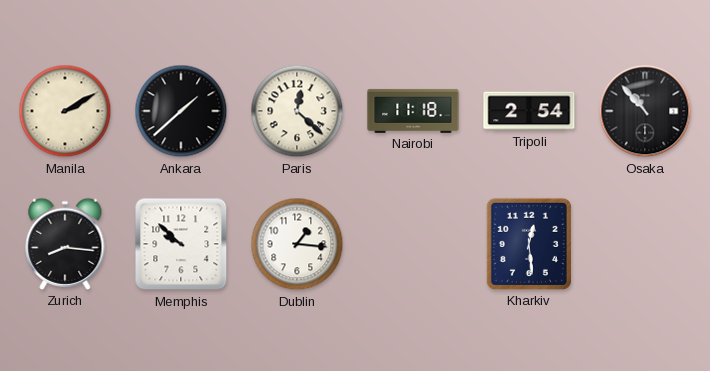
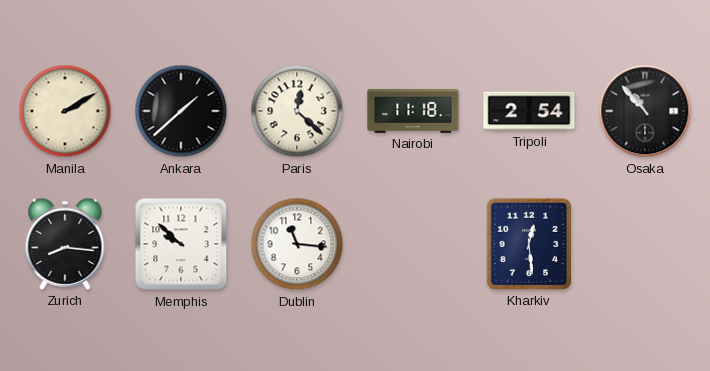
Dublin: 1:16 -> 11:16 (297, 244)
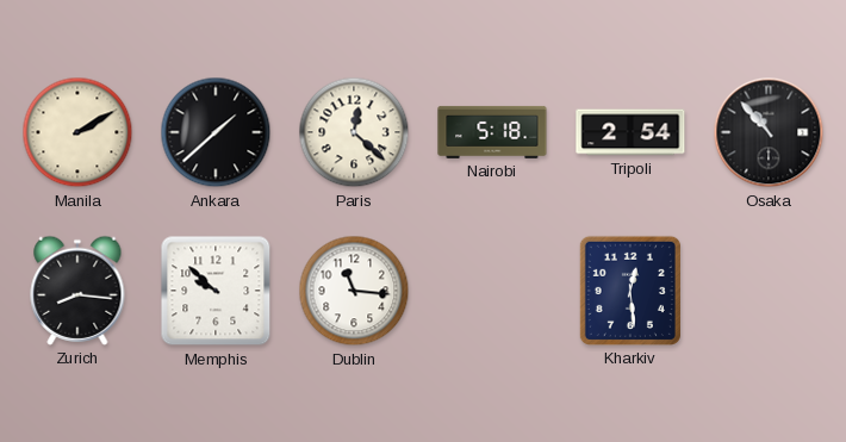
Nairobi: 11:18 -> 5:18 (492, 132)
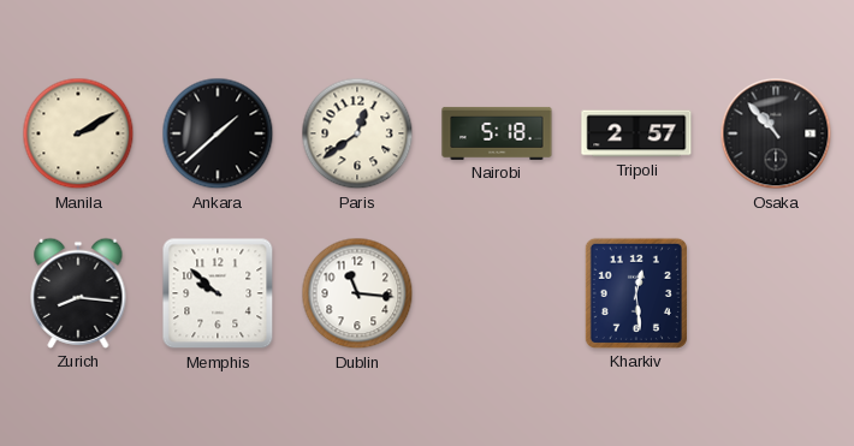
Paris: 12:22 -> 12:39 (357, 133)
Tripoli: 2:54 -> 2:57 (636, 133)
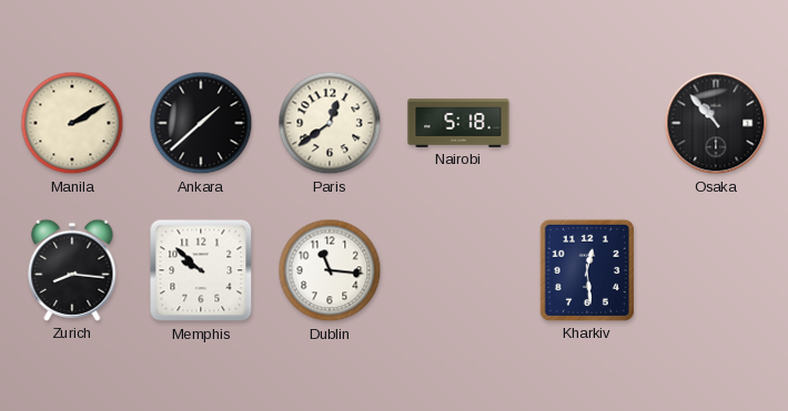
Tripoli: 2:57 -> none (636, 133)
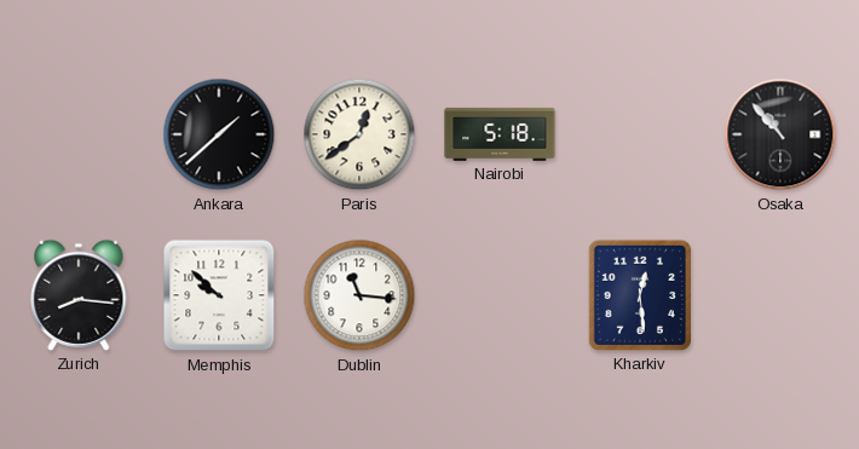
Manila: 2:10 -> none (72, 123)
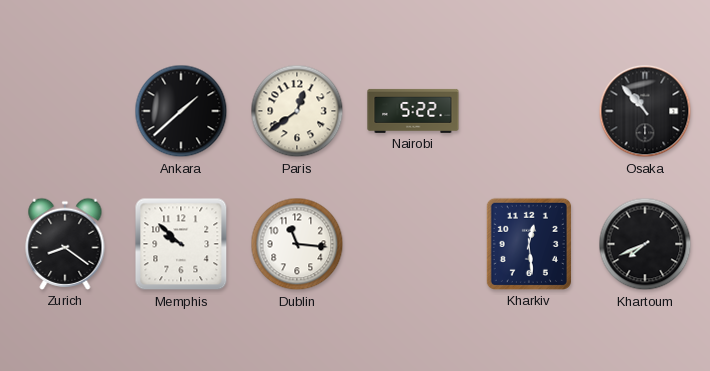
Nairobi: 5:18 -> 5:22 (413, 111)
Zurich: 8:16 -> 8:21 (65, 244)
Khartoum: none -> 7:41 (645, 244)
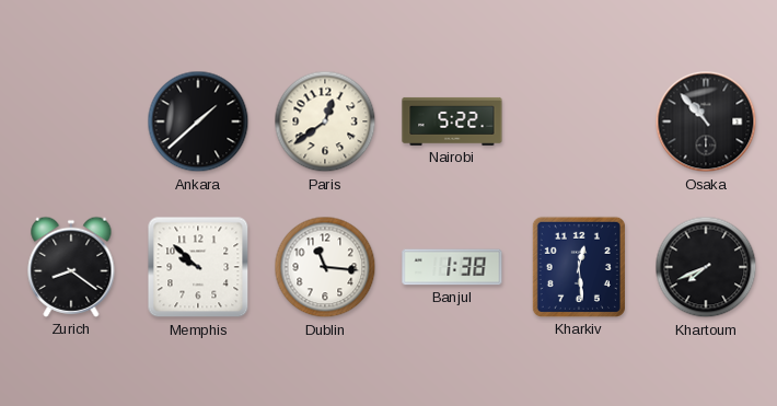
Banjul: none -> 1:38 (452, 267)
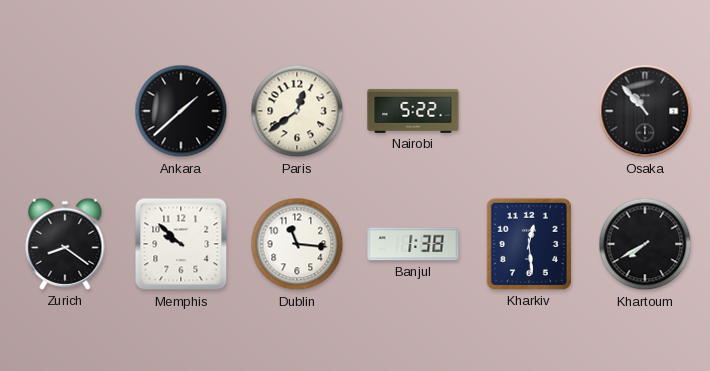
Khartoum: 7:41 -> 7:40 (645, 244)
